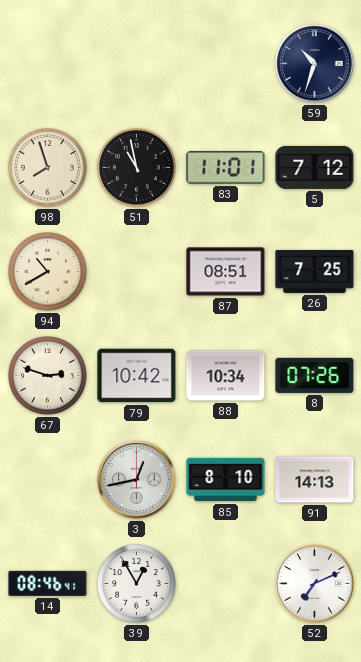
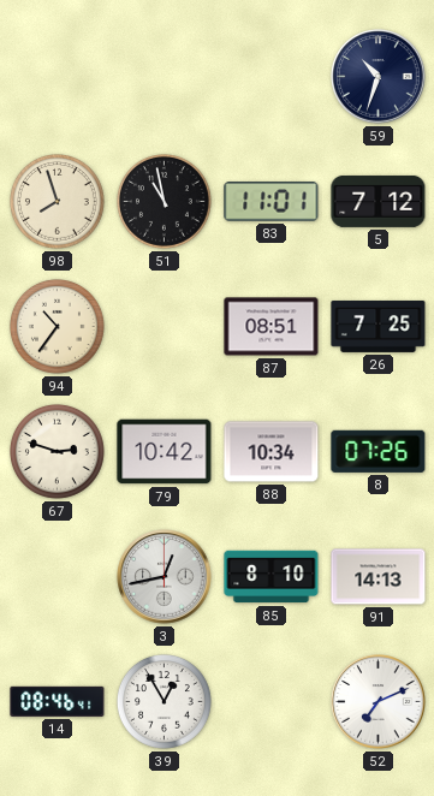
94: 10:40 -> 10:36 (57, 326)
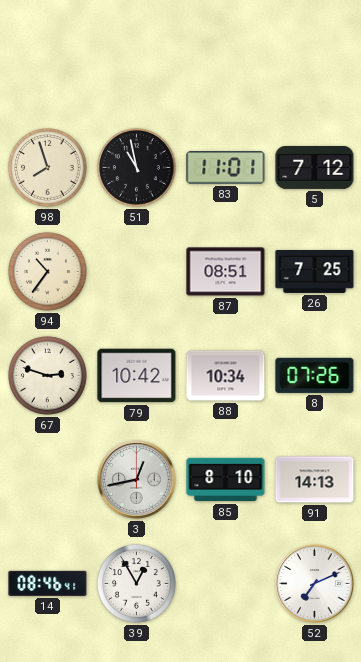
59: 10:33 -> none (379, 77)
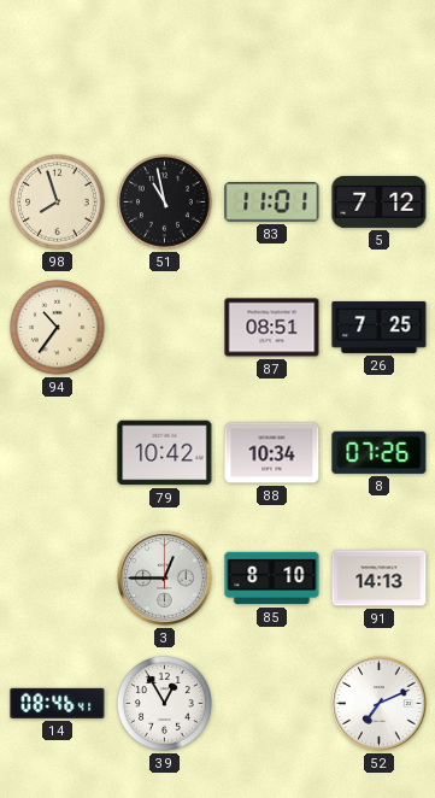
67: 2:48 -> none (47, 375)
3: 12:43 -> 12:45 (165, 579)
